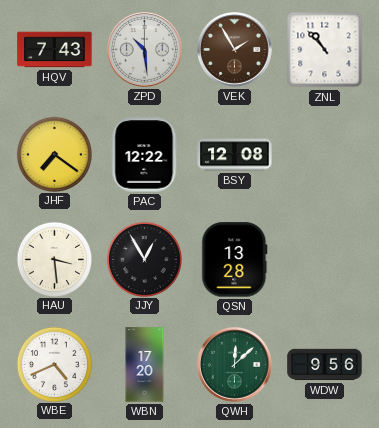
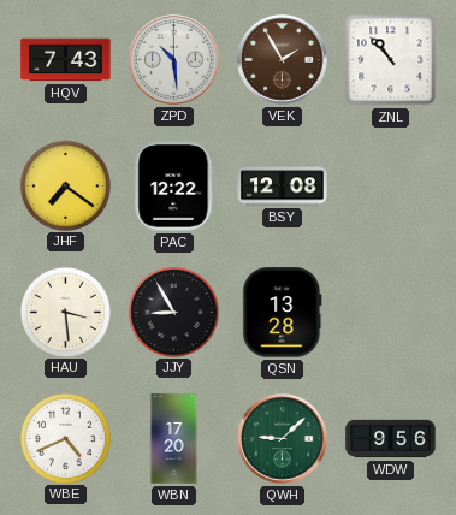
JJY: 12:55 -> 8:55 (173, 312)
QWH: 12:08 -> 9:08 (283, 439)
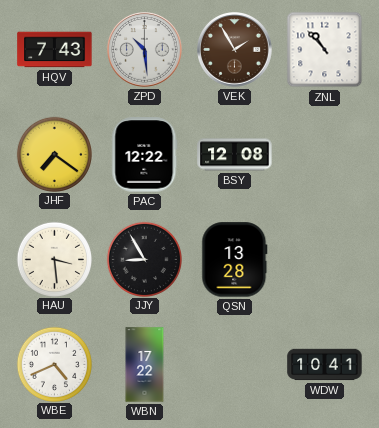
WBN: 17:20 -> 17:22 (145, 365)
QWH: 9:08 -> none (283, 439)
WDW: 9:56 -> 10:41 (325, 365)
